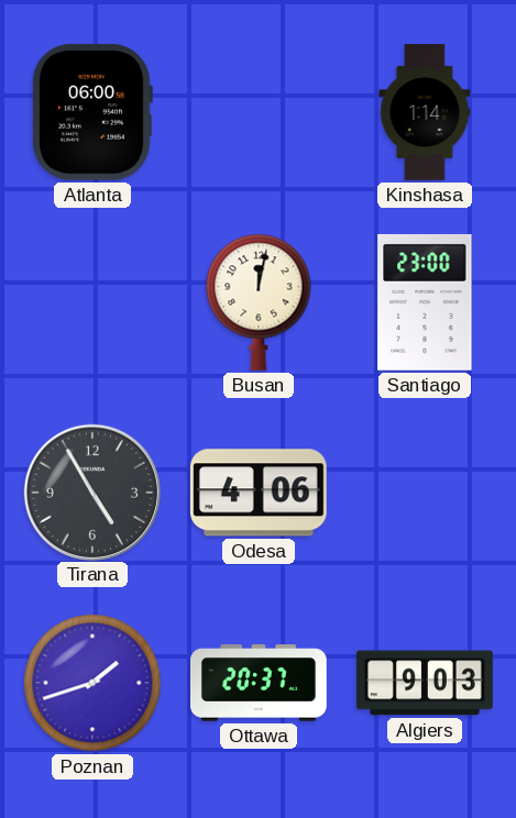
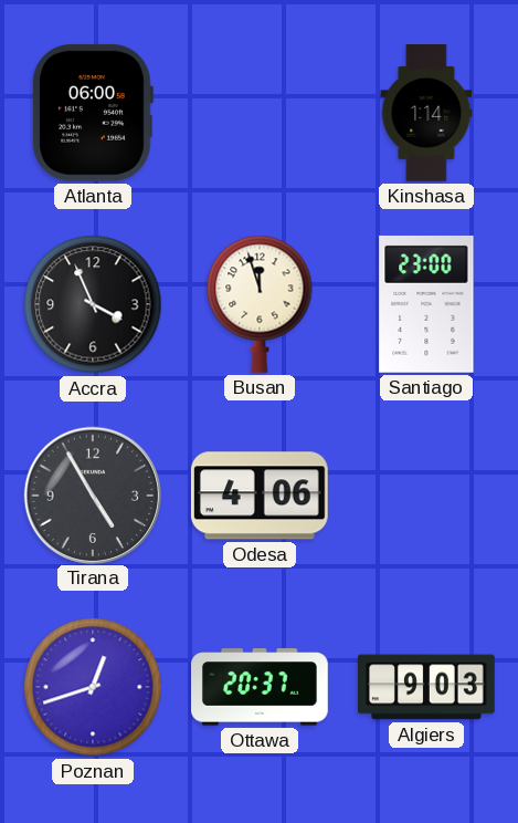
Accra: none -> 3:56 (93, 304)
Busan: 12:02 -> 11:57 (260, 304)
Poznan: 1:42 -> 12:42 (93, 687)
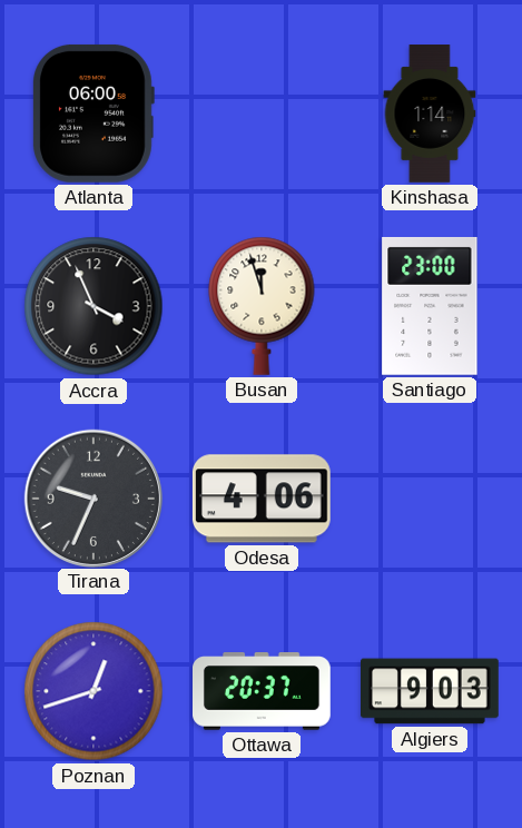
Tirana: 4:55 -> 9:34 (92, 497)
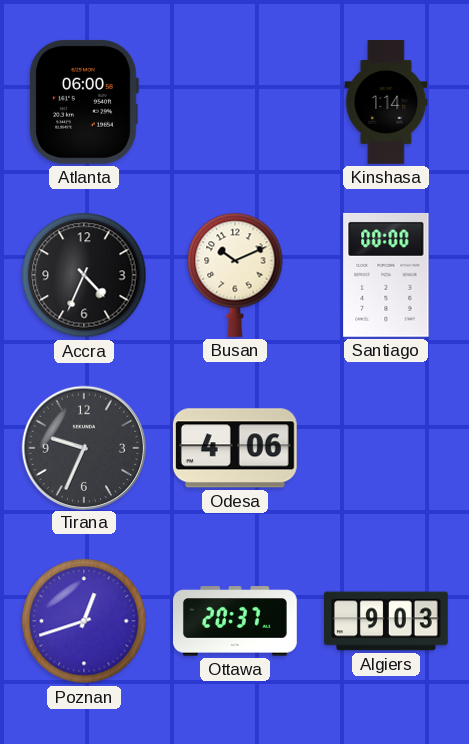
Accra: 3:56 -> 4:34 (84, 275)
Busan: 11:57 -> 10:11 (235, 275)
Santiago: 23:00 -> 00:00 (386, 275)
